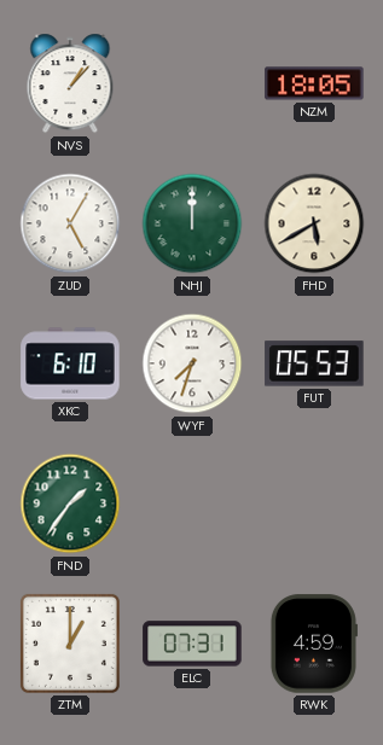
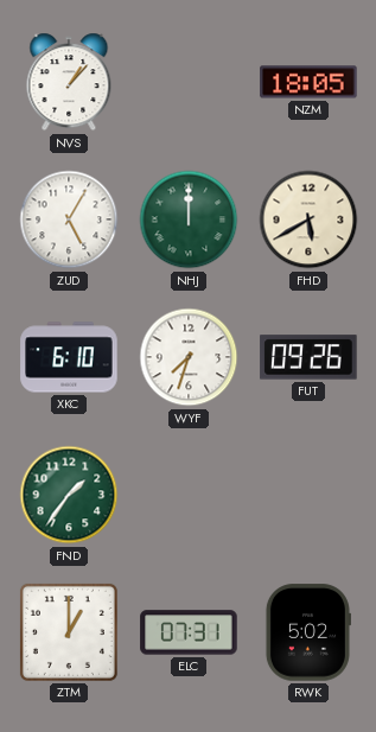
FUT: 05:53 -> 09:26 (308, 357)
RWK: 4:59 -> 5:02 (307, 632)
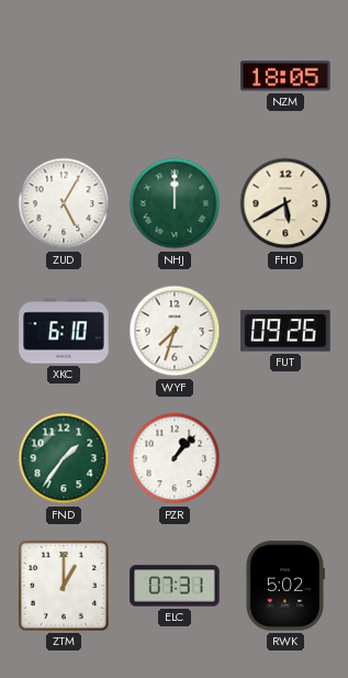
NVS: 1:07 -> none (69, 82)
PZR: none -> 1:07 (175, 458)
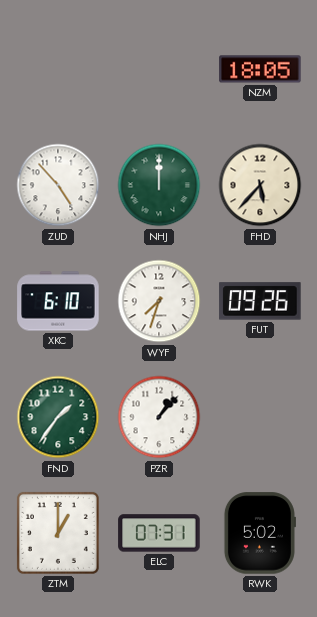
ZUD: 5:05 -> 4:53 (58, 185)
FHD: 5:40 -> 5:37 (260, 185)
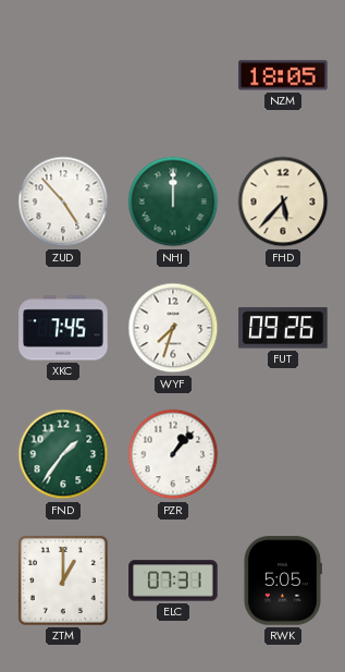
XKC: 6:10 -> 7:45 (63, 328)
RWK: 5:02 -> 5:05 (282, 581)
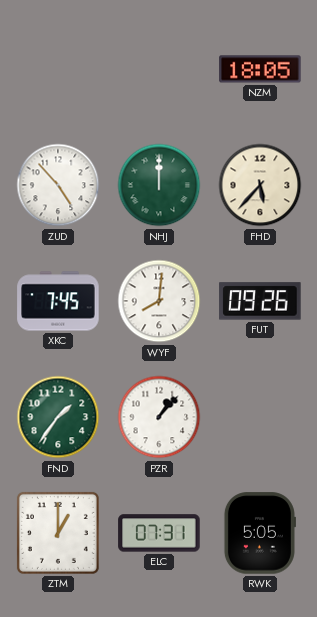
WYF: 7:33 -> 8:01 (159, 301)
